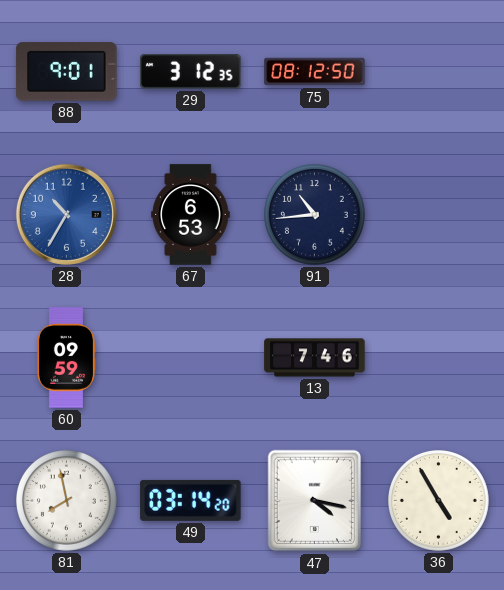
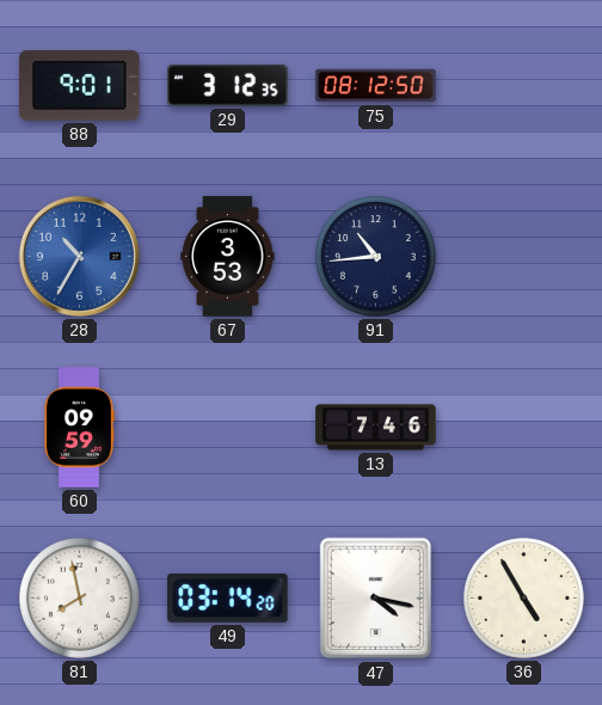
67: 6:53 -> 3:53 (228, 257)
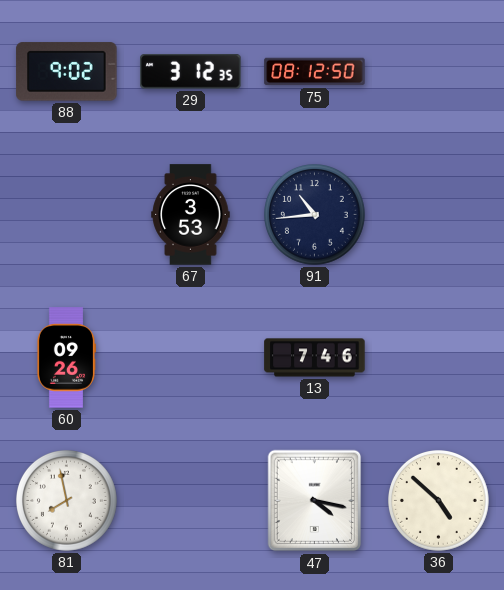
88: 9:01 -> 9:02 (67, 72)
28: 10:35 -> none (79, 256)
60: 09:59 -> 09:26 (66, 358)
49: 03:14 -> none (228, 597)
36: 4:55 -> 4:52 (439, 501)
